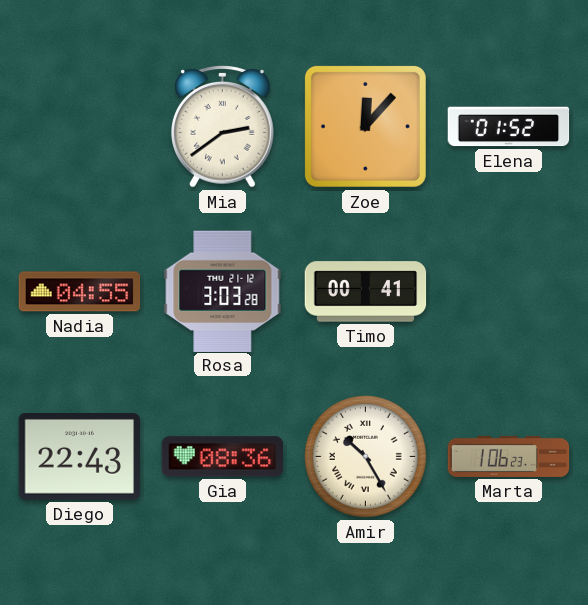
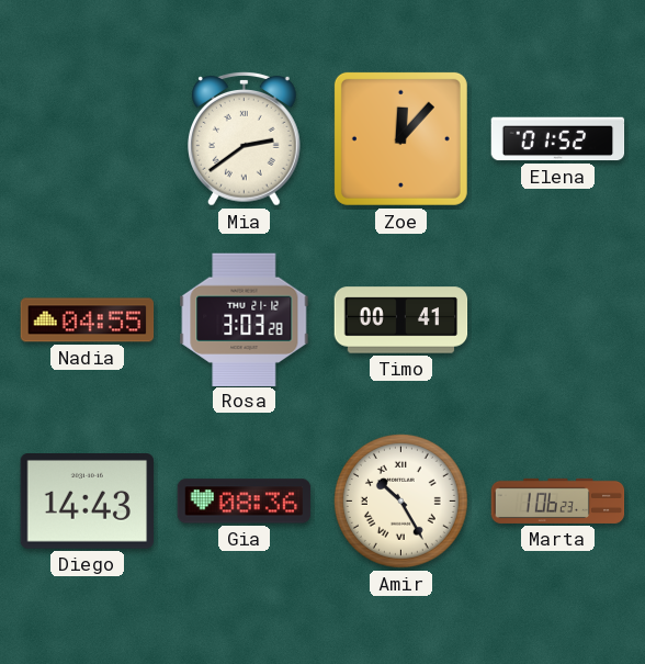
Diego: 22:43 -> 14:43 (88, 502)
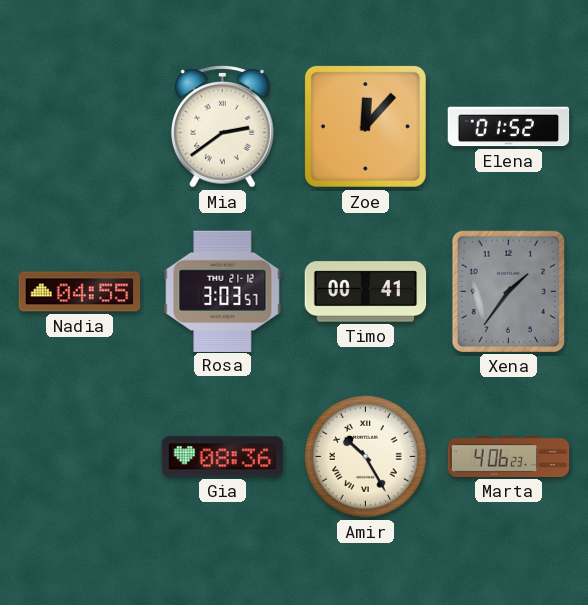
Rosa: 3:03:28 -> 3:03:57 (223, 291)
Xena: none -> 1:36 (508, 291)
Diego: 14:43 -> none (88, 502)
Marta: 1:06 -> 4:06 (509, 456)
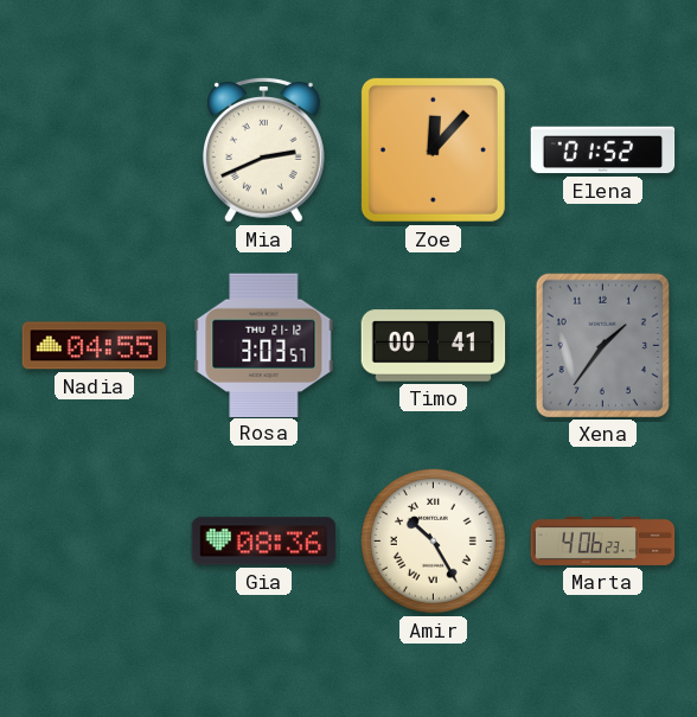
Mia: 2:39 -> 2:41 (264, 151)
